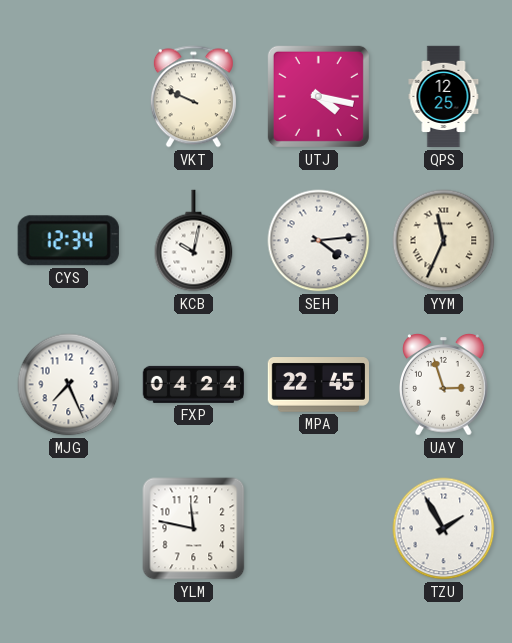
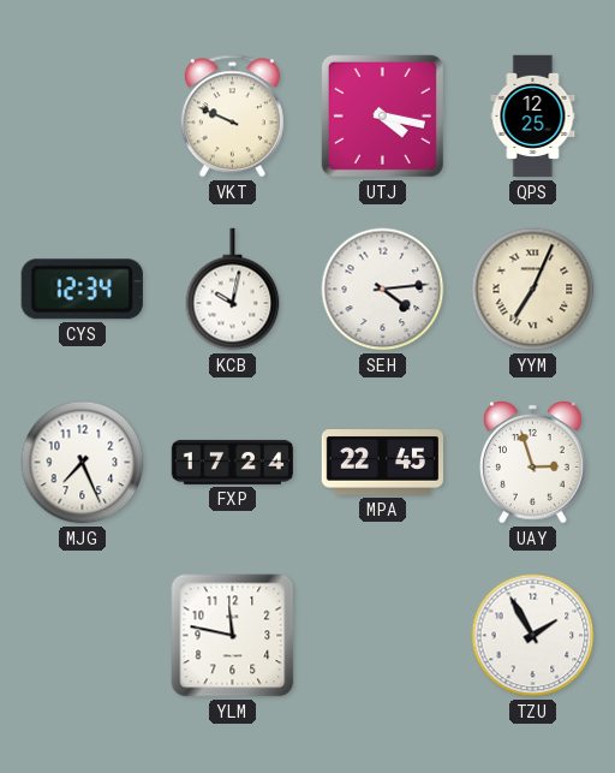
YYM: 11:34 -> 7:04 (533, 290)
FXP: 04:24 -> 17:24 (232, 462)
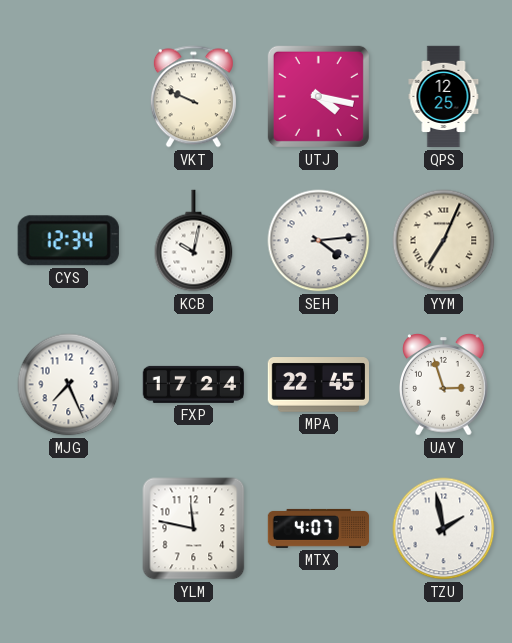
MTX: none -> 4:07 (319, 528)
TZU: 1:55 -> 1:58 (444, 529)
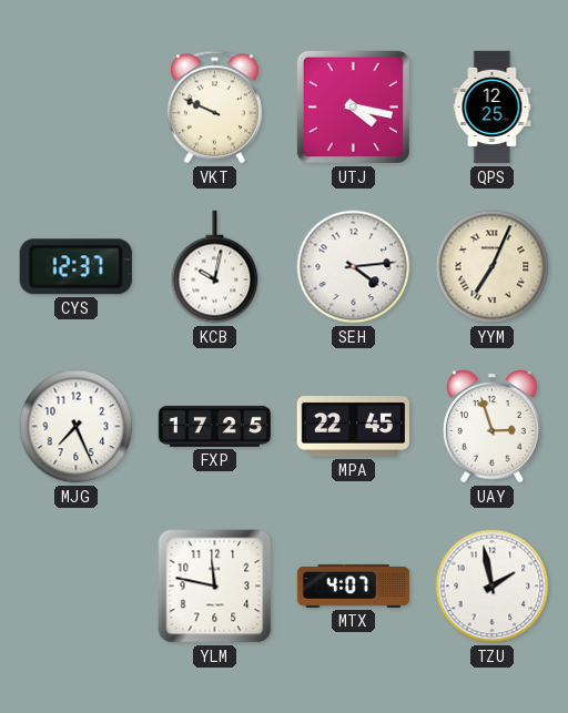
CYS: 12:34 -> 12:37 (75, 267)
FXP: 17:24 -> 17:25 (214, 426)
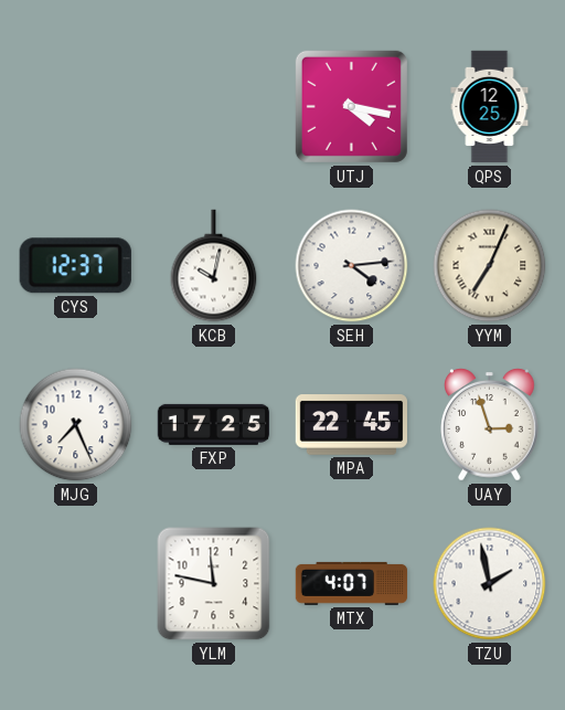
VKT: 9:49 -> none (214, 108)
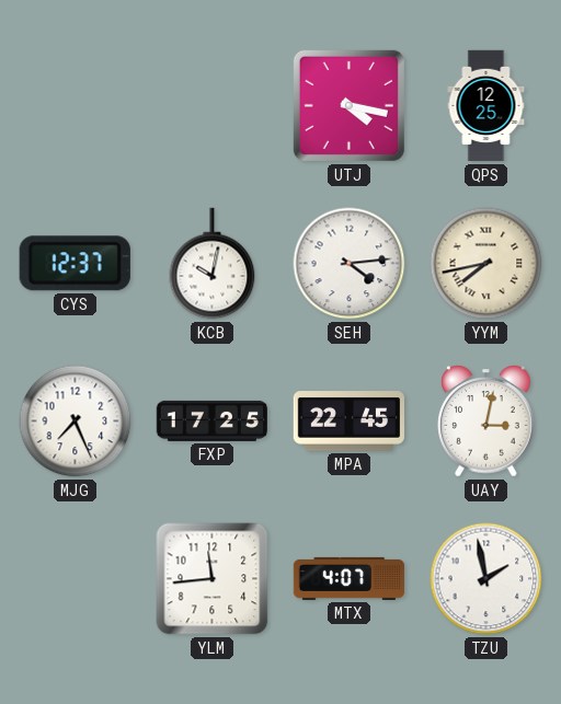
YYM: 7:04 -> 7:43 (486, 264)
UAY: 2:57 -> 3:02 (486, 422)
YLM: 11:47 -> 11:44 (213, 579)
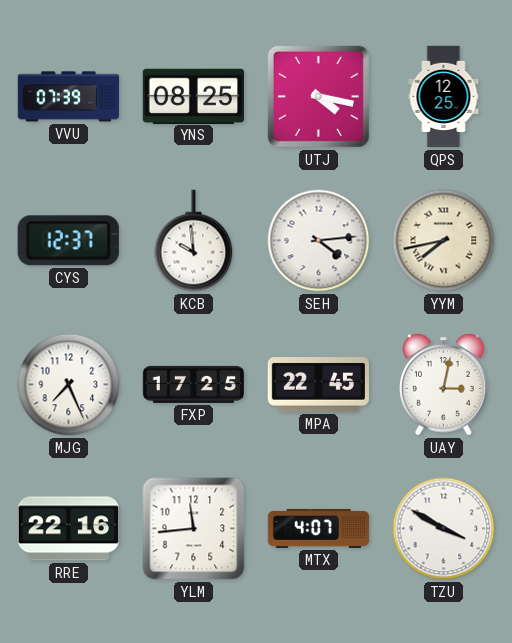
VVU: none -> 07:39 (69, 97)
YNS: none -> 08:25 (193, 96)
KCB: 10:02 -> 9:59 (194, 241)
RRE: none -> 22:16 (68, 529)
TZU: 1:58 -> 3:50 (444, 529)
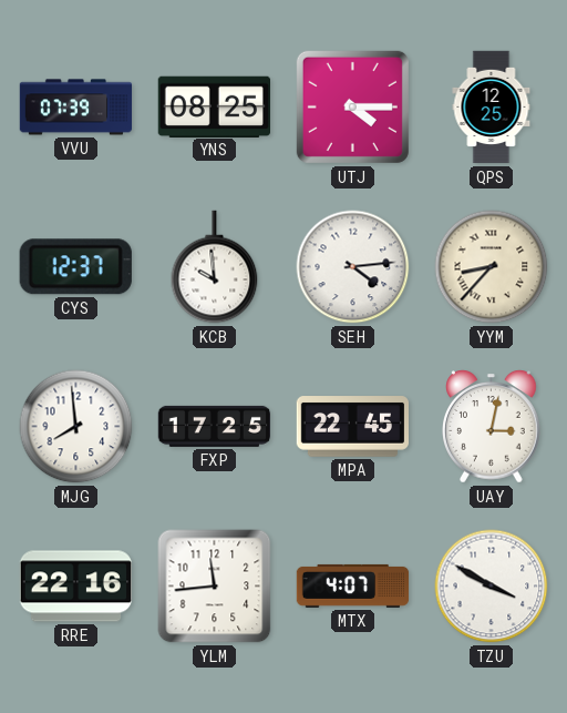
UTJ: 4:17 -> 4:15 (352, 106)
YYM: 7:43 -> 8:37 (492, 267)
MJG: 7:26 -> 7:59 (76, 427)
